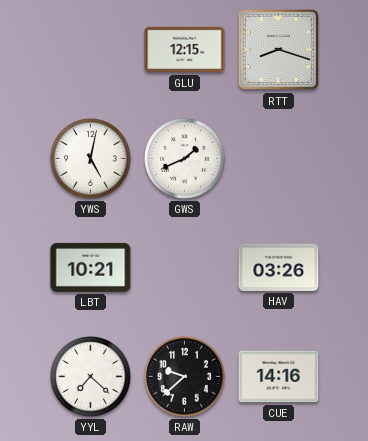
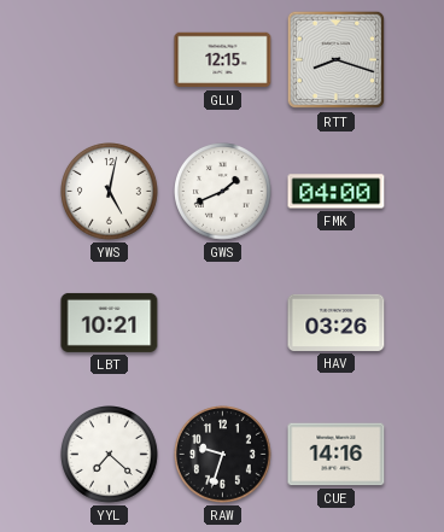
FMK: none -> 04:00 (337, 192)
RAW: 9:38 -> 9:33 (223, 455)
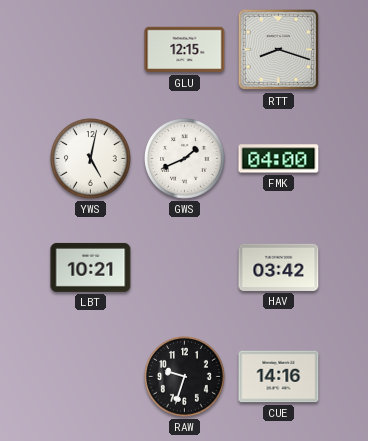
HAV: 03:26 -> 03:42 (279, 267)
YYL: 7:22 -> none (110, 455)
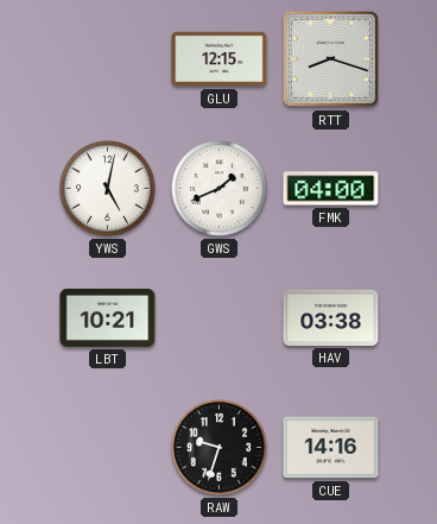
HAV: 03:42 -> 03:38 (331, 317)
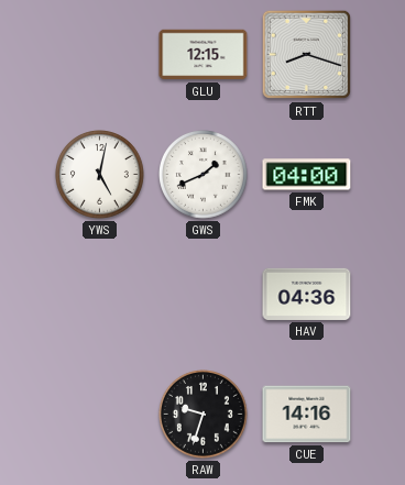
LBT: 10:21 -> none (108, 317)
HAV: 03:38 -> 04:36 (307, 294)
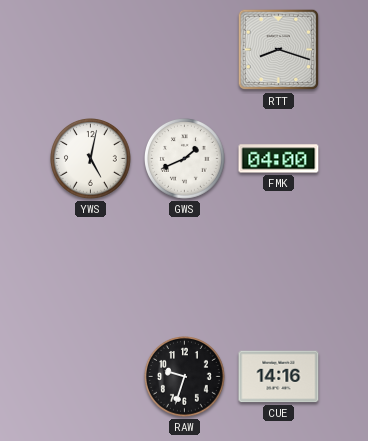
GLU: 12:15 -> none (204, 55)
HAV: 04:36 -> none (307, 294)
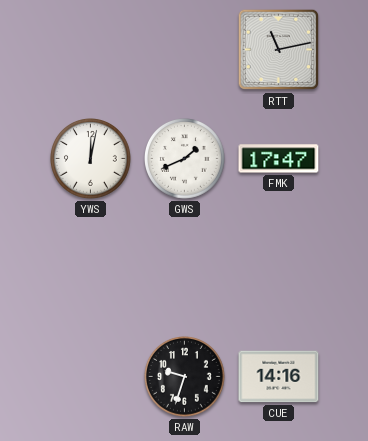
RTT: 8:18 -> 11:13 (279, 50)
YWS: 5:02 -> 12:02 (91, 159)
FMK: 04:00 -> 17:47 (279, 159)
